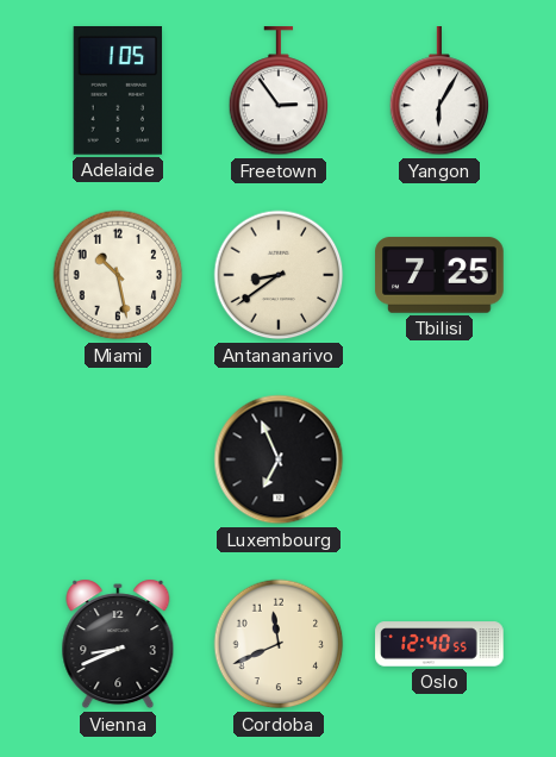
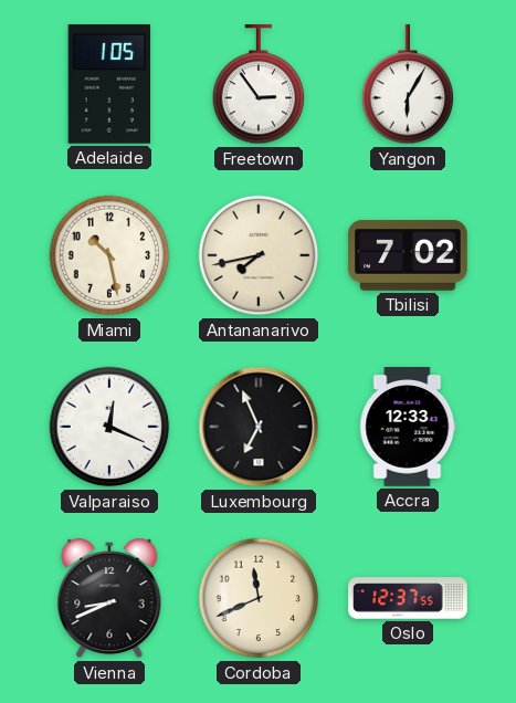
Antananarivo: 8:39 -> 7:43 (259, 255)
Tbilisi: 7:25 -> 7:02 (408, 255)
Valparaiso: none -> 12:19 (109, 427)
Accra: none -> 12:33 (408, 427)
Oslo: 12:40 -> 12:37 (408, 598)
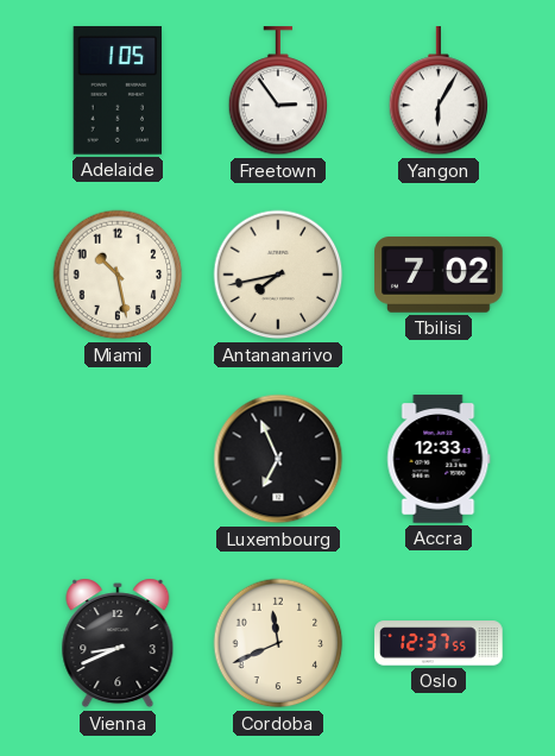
Valparaiso: 12:19 -> none (109, 427)
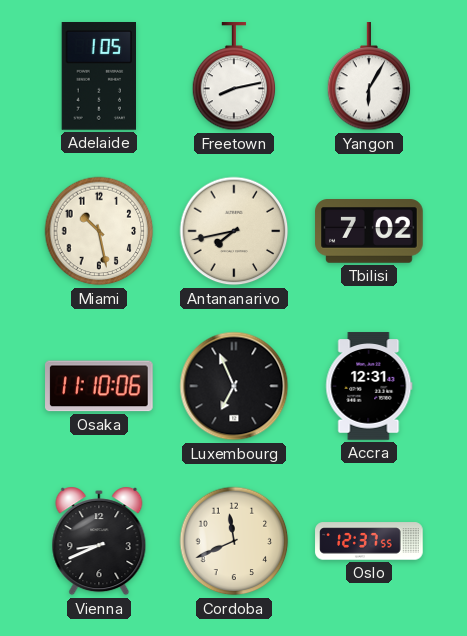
Freetown: 2:54 -> 8:13 (234, 77)
Osaka: none -> 11:10 (100, 386)
Accra: 12:33 -> 12:31 (369, 386)
